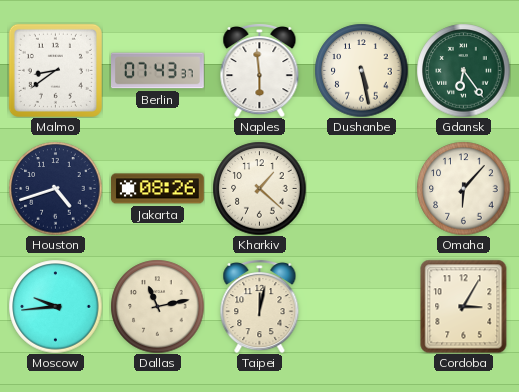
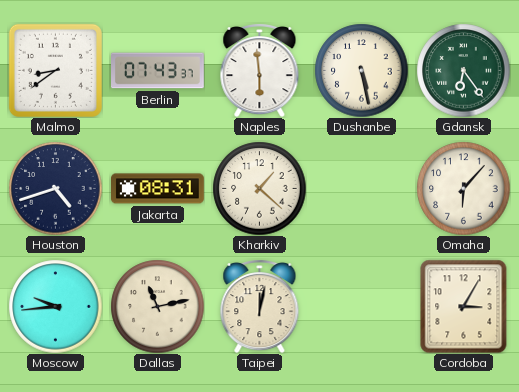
Jakarta: 08:26 -> 08:31 (158, 189)
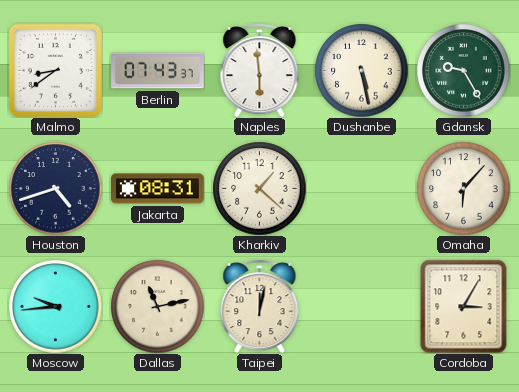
Gdansk: 6:24 -> 9:25 (463, 70)
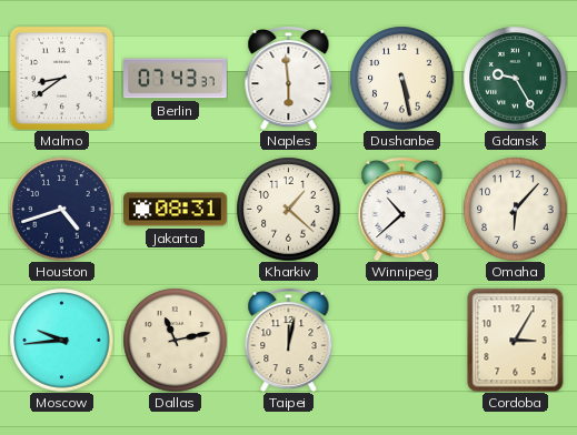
Winnipeg: none -> 10:38 (402, 210)
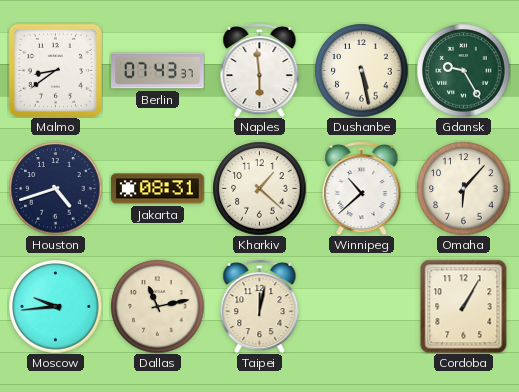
Cordoba: 3:05 -> 1:05 (464, 306)
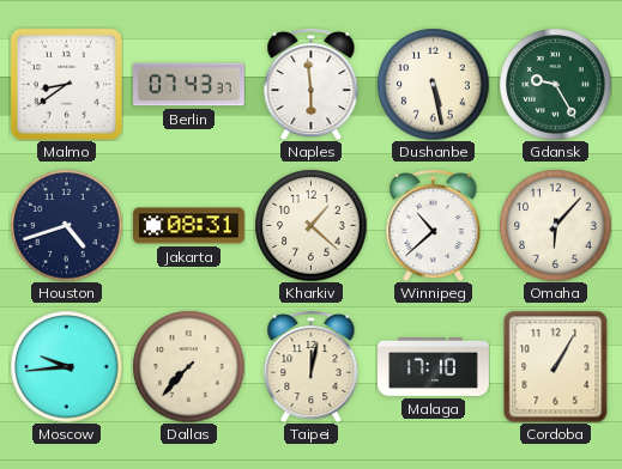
Dallas: 11:13 -> 7:37 (188, 366)
Malaga: none -> 17:10 (434, 366)
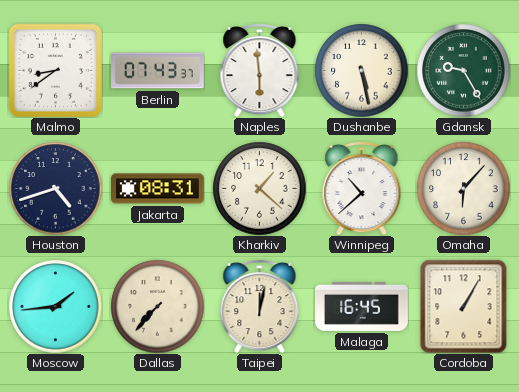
Moscow: 9:44 -> 1:44 (55, 306)
Malaga: 17:10 -> 16:45 (362, 306)
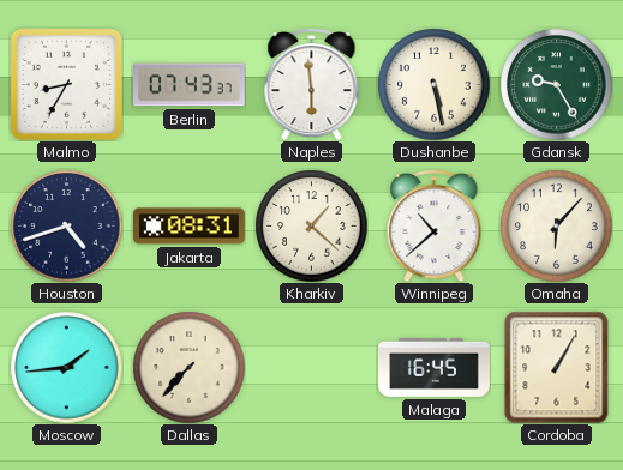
Malmo: 8:39 -> 8:35 (66, 84)
Taipei: 12:02 -> none (260, 307)
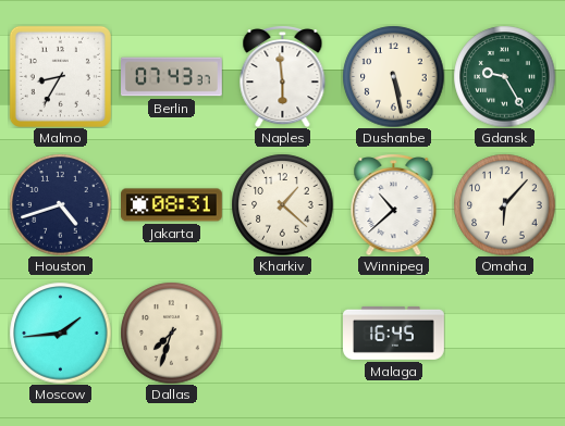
Dallas: 7:37 -> 7:33 (171, 333)
Cordoba: 1:05 -> none (557, 367)
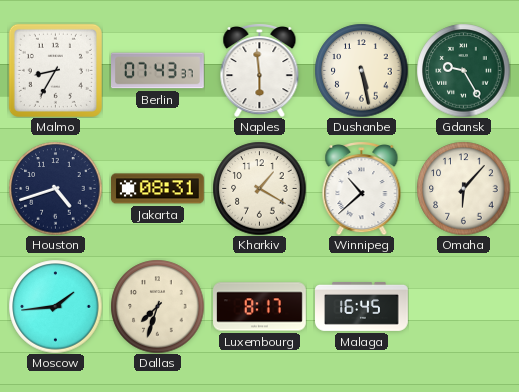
Kharkiv: 1:22 -> 1:20 (259, 188)
Luxembourg: none -> 8:17 (260, 307)
